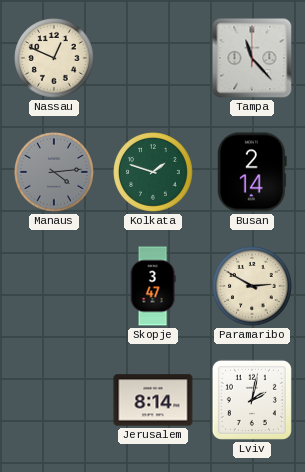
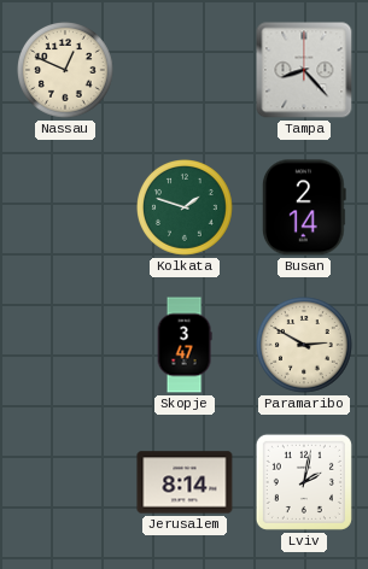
Tampa: 11:23 -> 8:23 (304, 70)
Manaus: 4:14 -> none (55, 173)
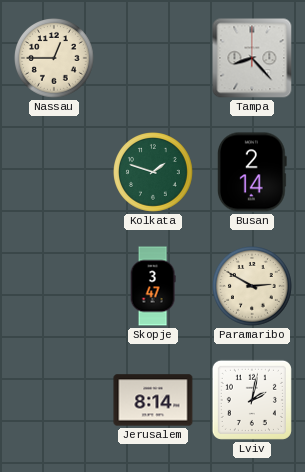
Nassau: 12:49 -> 12:45 (55, 59)
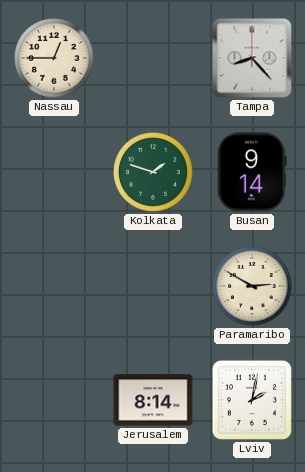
Busan: 2:14 -> 9:14 (252, 172)
Skopje: 3:47 -> none (153, 286)
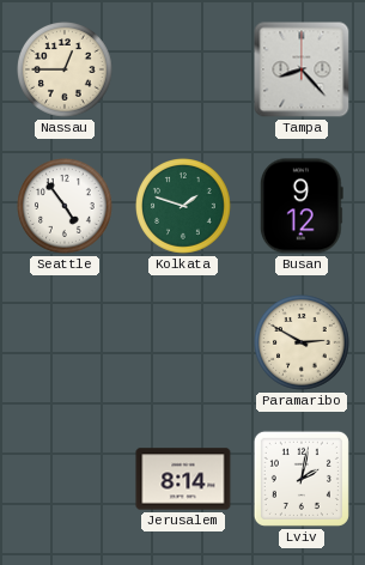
Seattle: none -> 4:54 (66, 207)
Busan: 9:14 -> 9:12 (302, 206)
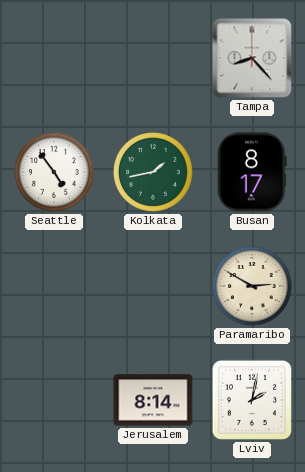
Nassau: 12:45 -> none (66, 71)
Kolkata: 1:48 -> 1:43 (154, 173)
Busan: 9:12 -> 8:17 (252, 172)
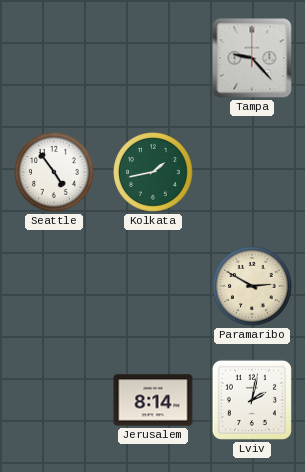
Tampa: 8:23 -> 9:23 (252, 58)
Busan: 8:17 -> none (252, 172)
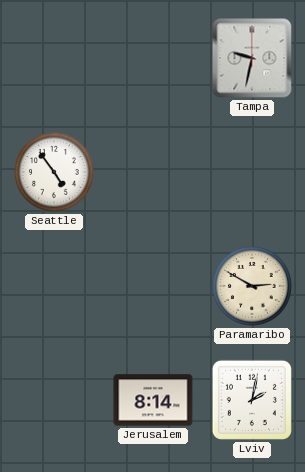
Tampa: 9:23 -> 9:32 (252, 58)
Kolkata: 1:43 -> none (154, 173)
